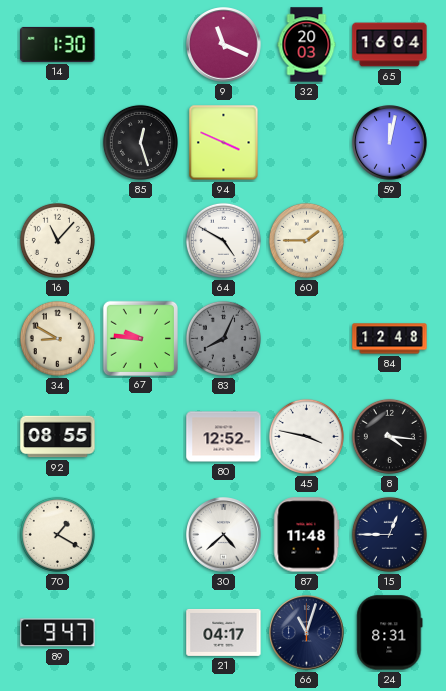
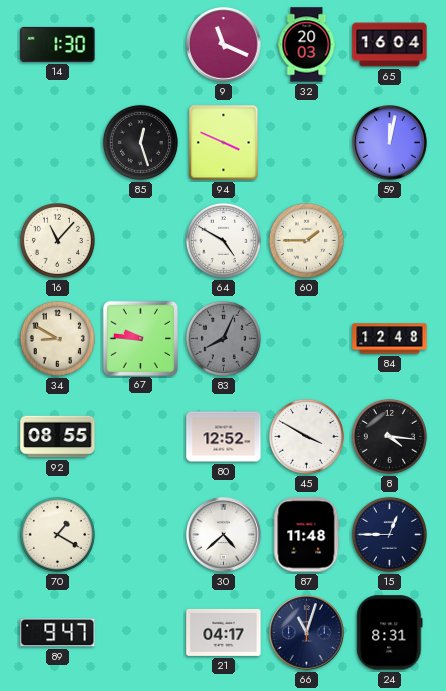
45: 3:47 -> 3:50 (306, 436)
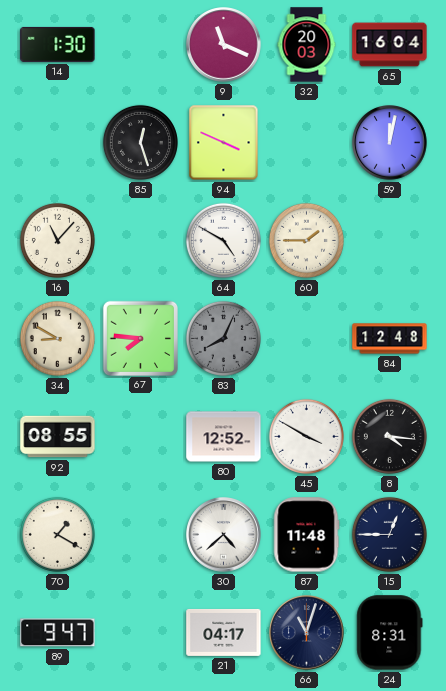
67: 9:46 -> 7:46 (140, 338)
